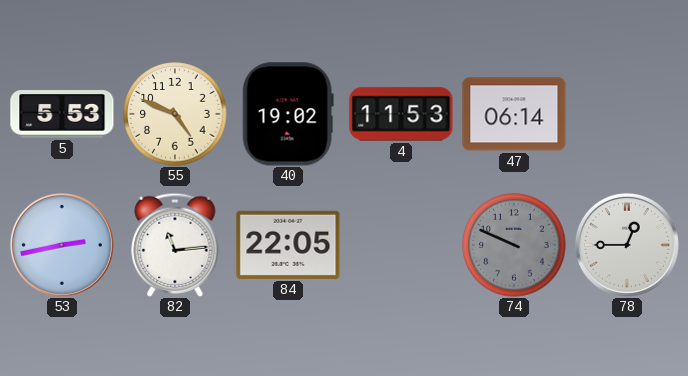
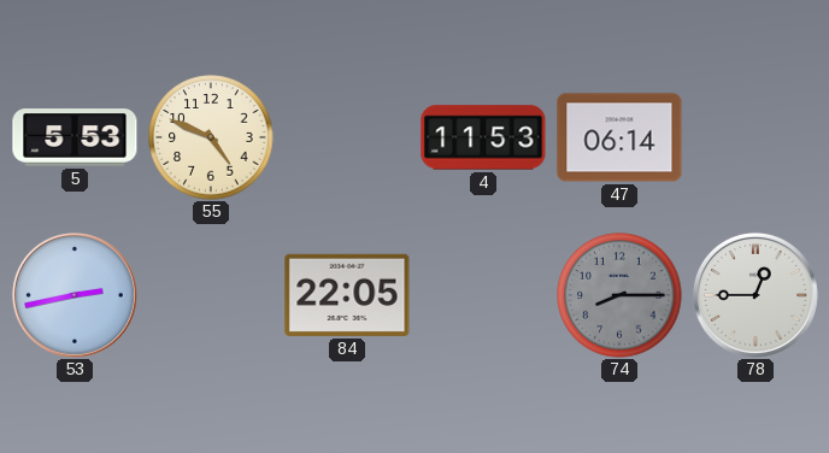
40: 19:02 -> none (288, 114)
82: 11:14 -> none (175, 245)
74: 9:49 -> 8:15 (619, 295)
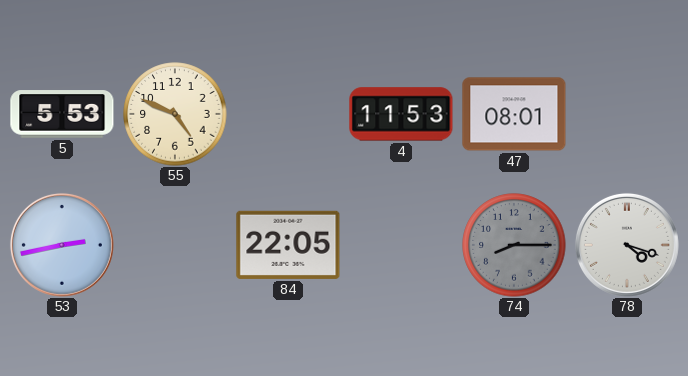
47: 06:14 -> 08:01 (514, 114)
78: 12:45 -> 4:18 (627, 245)
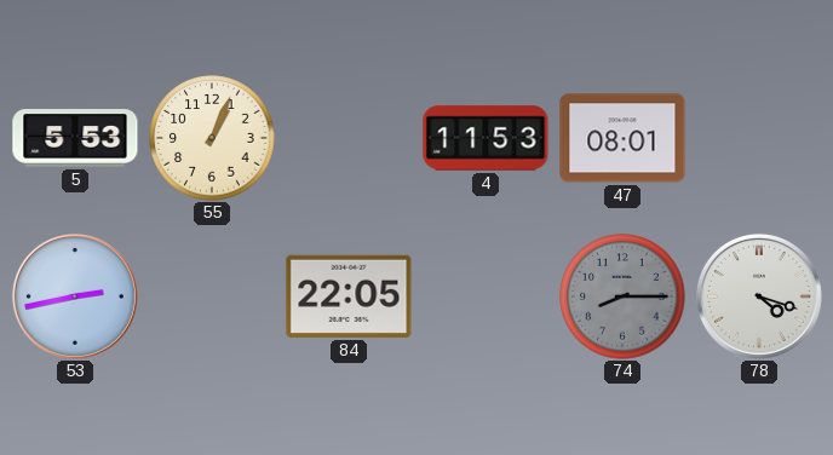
55: 4:49 -> 1:04 (212, 138)
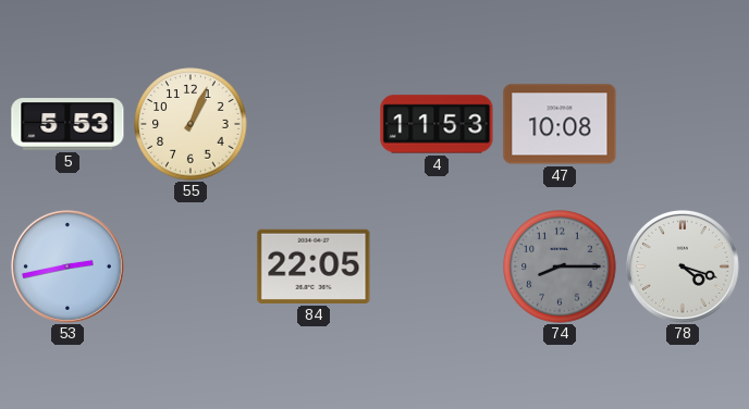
47: 08:01 -> 10:08 (560, 124)
